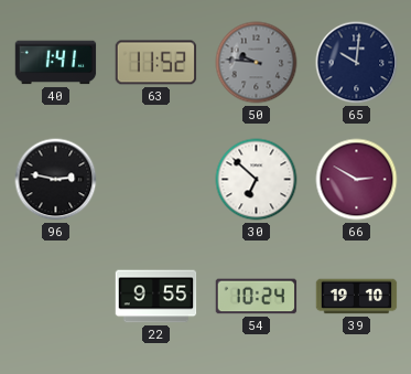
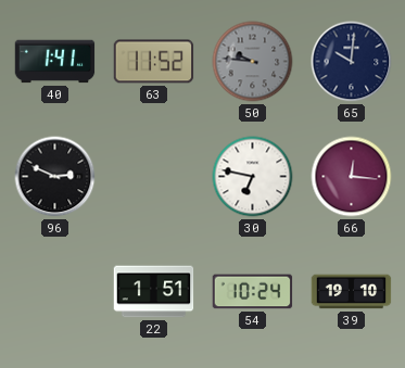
96: 2:47 -> 2:49 (55, 177)
30: 6:52 -> 6:47 (253, 177)
66: 2:50 -> 12:16 (352, 177)
22: 9:55 -> 1:51 (154, 292)
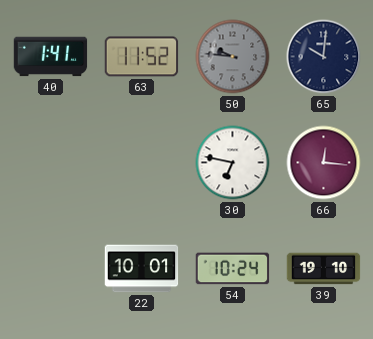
96: 2:49 -> none (55, 177)
22: 1:51 -> 10:01 (142, 269)
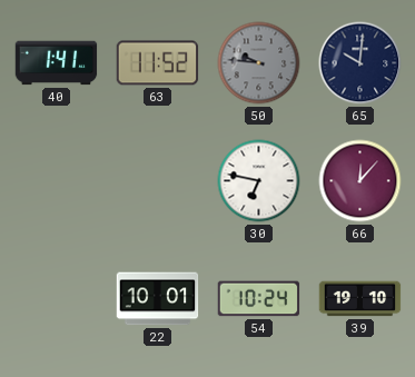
66: 12:16 -> 12:07 (360, 181)
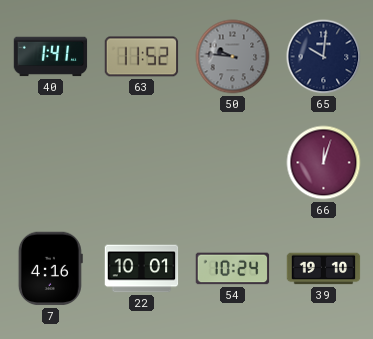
30: 6:47 -> none (259, 181)
66: 12:07 -> 12:03 (324, 163)
7: none -> 4:16 (50, 269)
